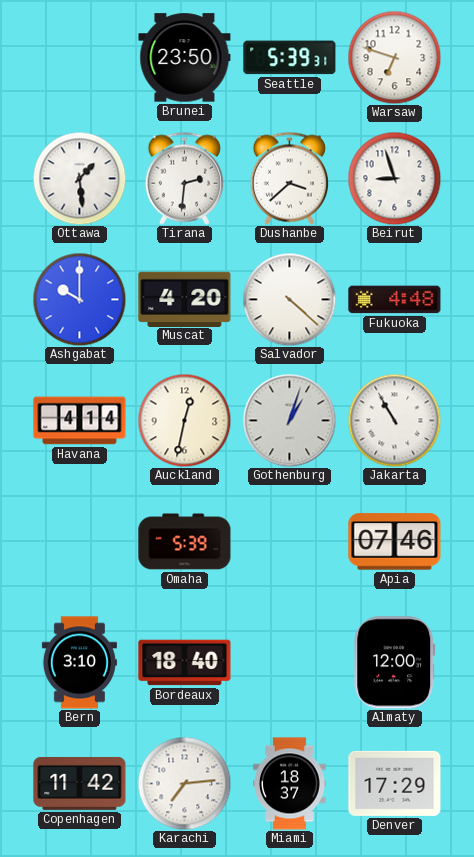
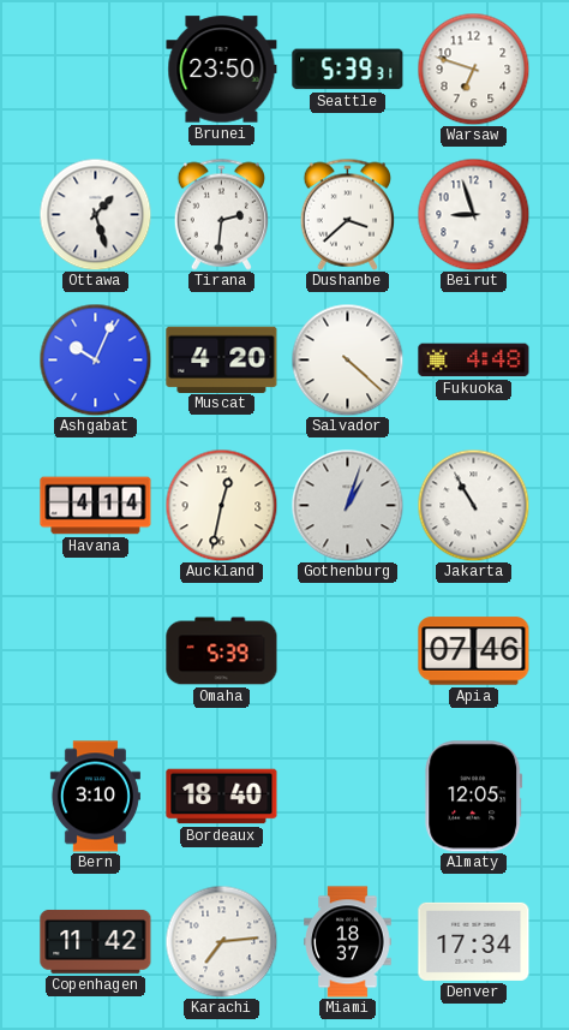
Ottawa: 1:29 -> 1:27 (95, 214)
Ashgabat: 10:00 -> 10:04 (95, 359)
Almaty: 12:00 -> 12:05 (474, 797)
Denver: 17:29 -> 17:34 (474, 941)
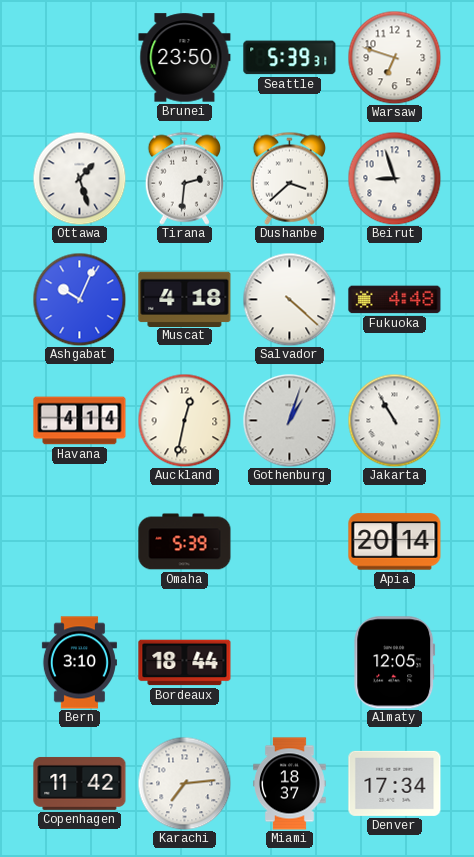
Muscat: 4:20 -> 4:18 (185, 299)
Apia: 07:46 -> 20:14 (395, 542)
Bordeaux: 18:40 -> 18:44 (185, 663)
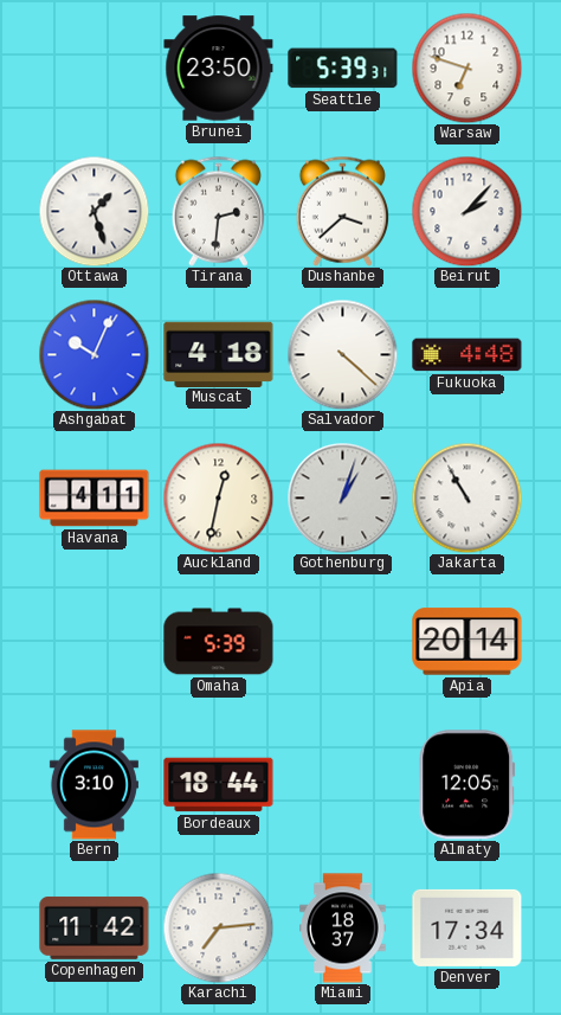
Beirut: 8:57 -> 2:07 (466, 211)
Havana: 4:14 -> 4:11 (95, 499)
